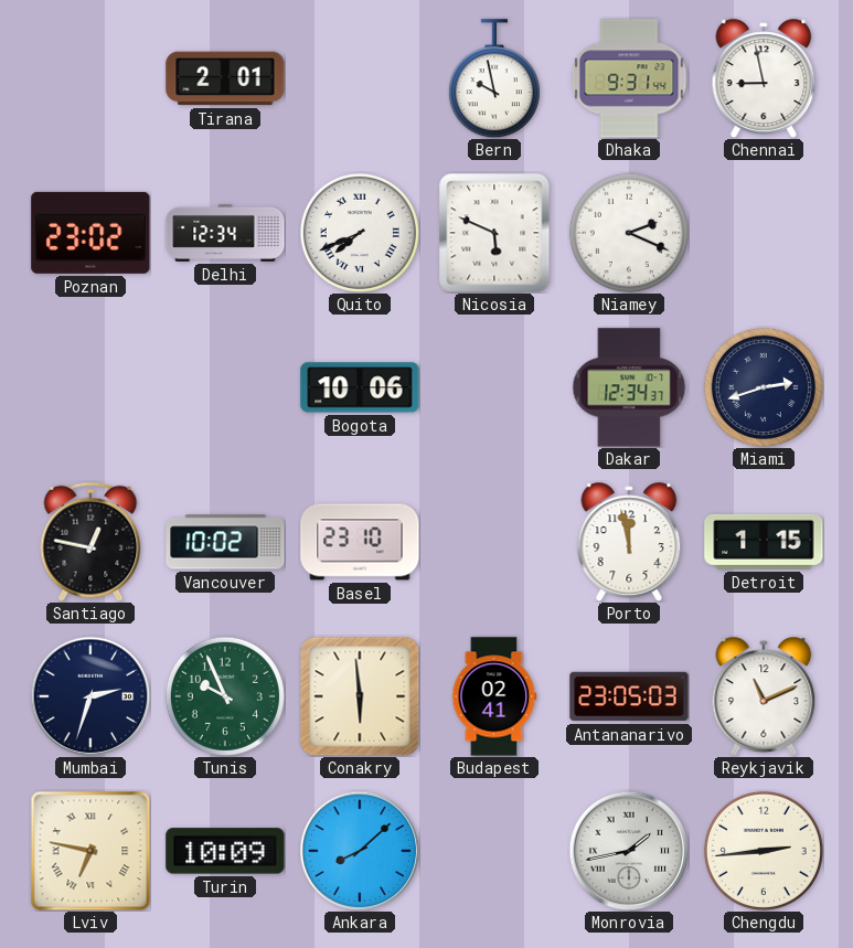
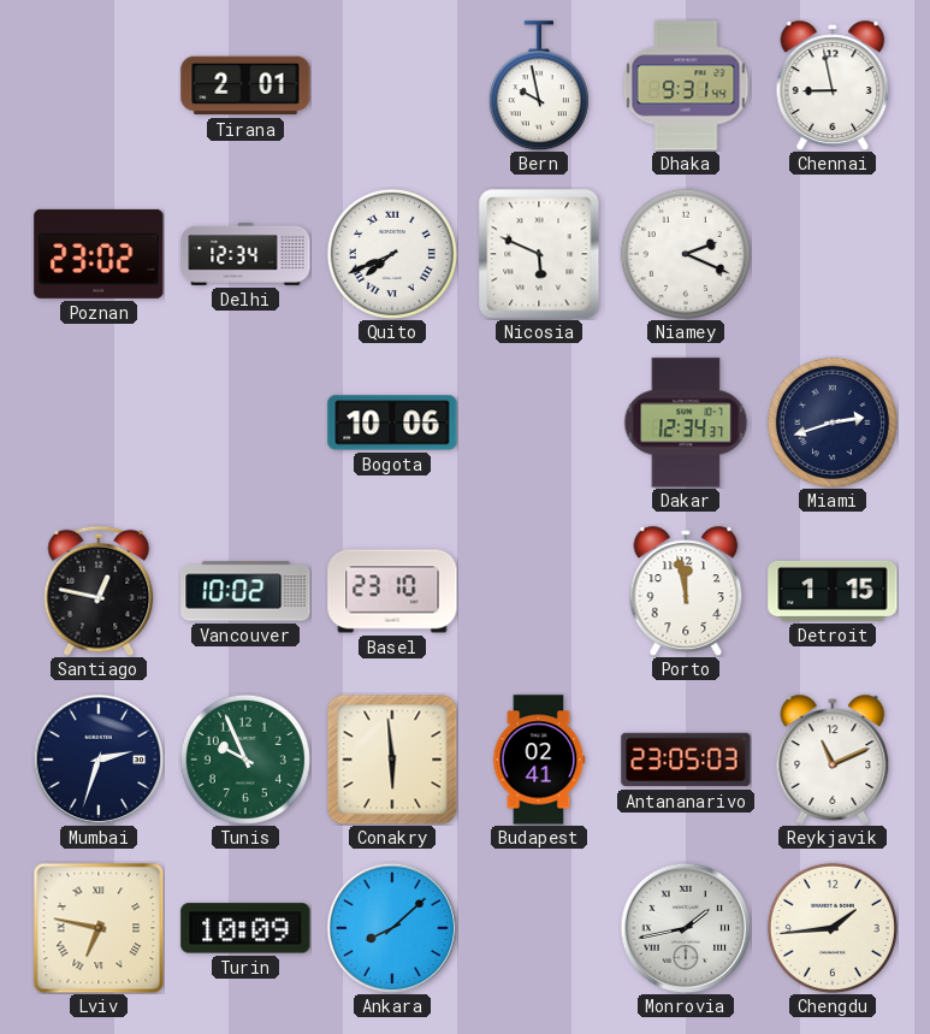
Chengdu: 2:44 -> 1:44 (833, 928)
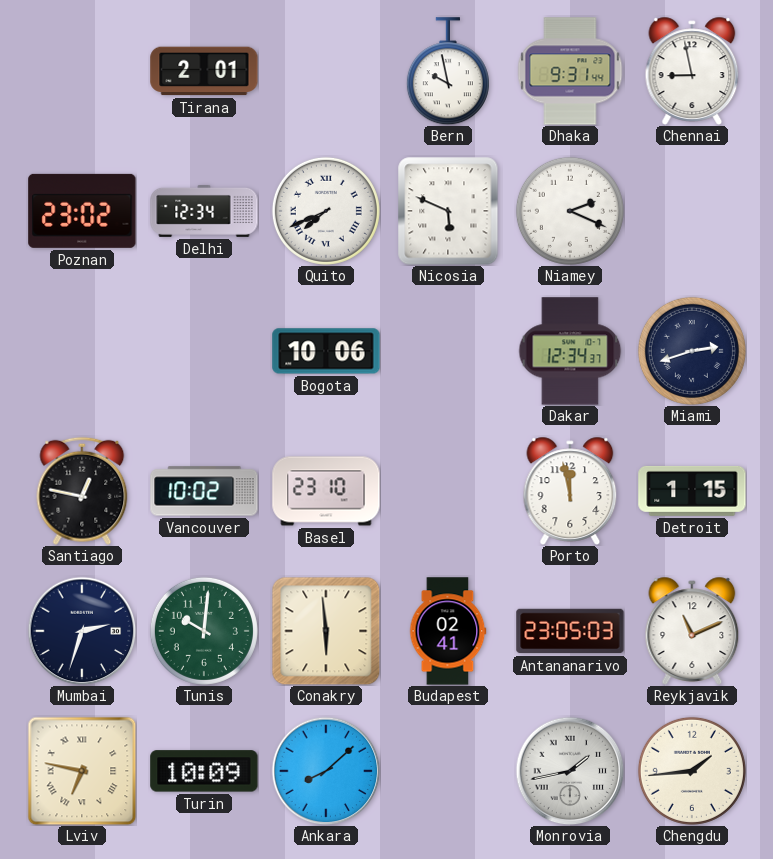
Tunis: 9:56 -> 10:01 (204, 631)
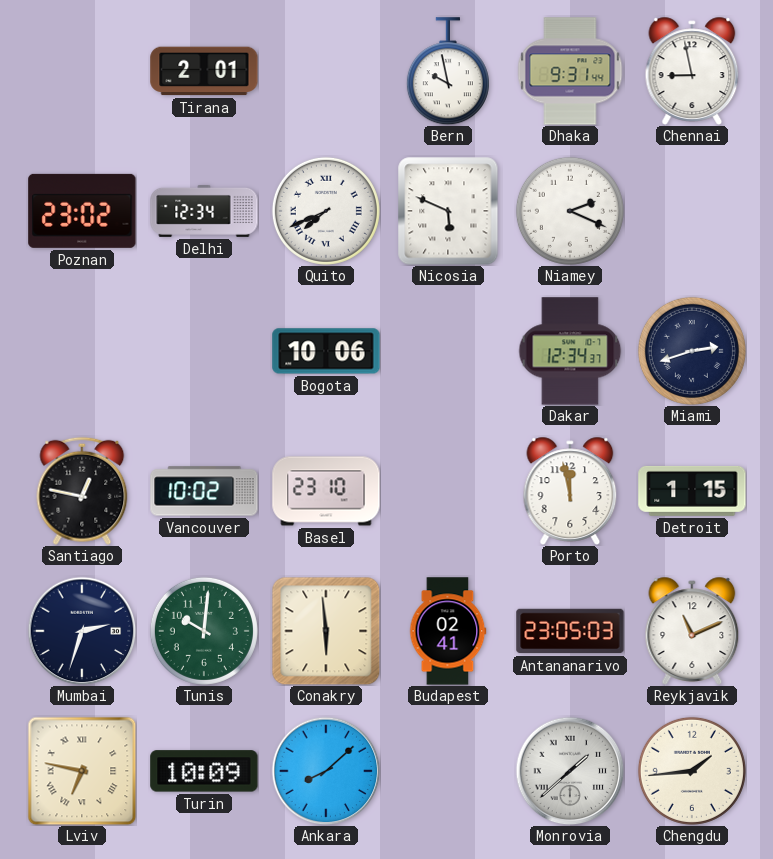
Monrovia: 1:43 -> 1:38 (570, 771)
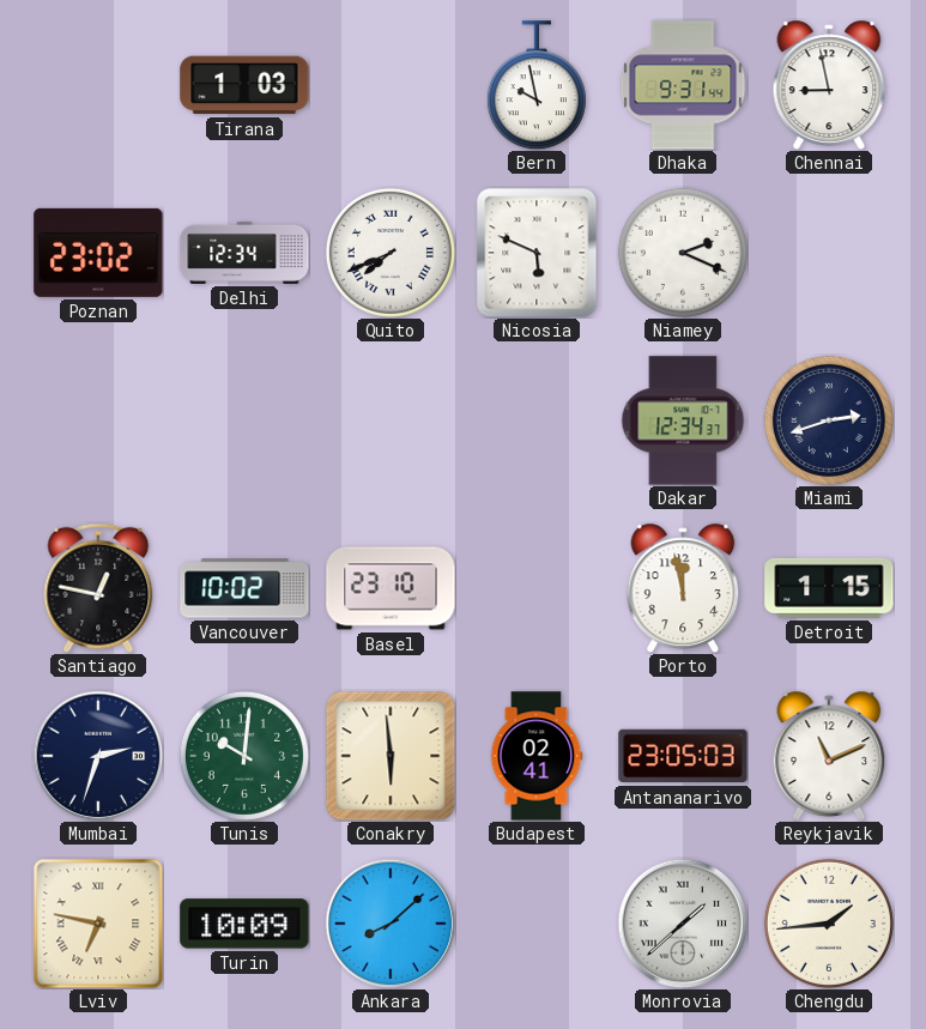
Tirana: 2:01 -> 1:03 (244, 85)
Bogota: 10:06 -> none (326, 351)
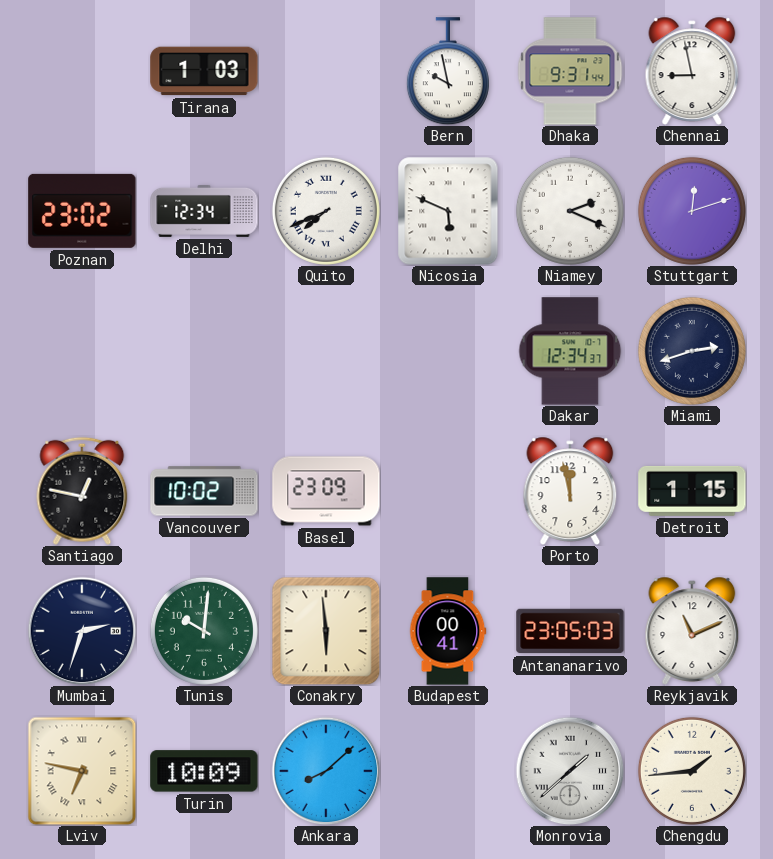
Stuttgart: none -> 12:12 (692, 211)
Basel: 23:10 -> 23:09 (326, 491)
Budapest: 02:41 -> 00:41 (448, 631)
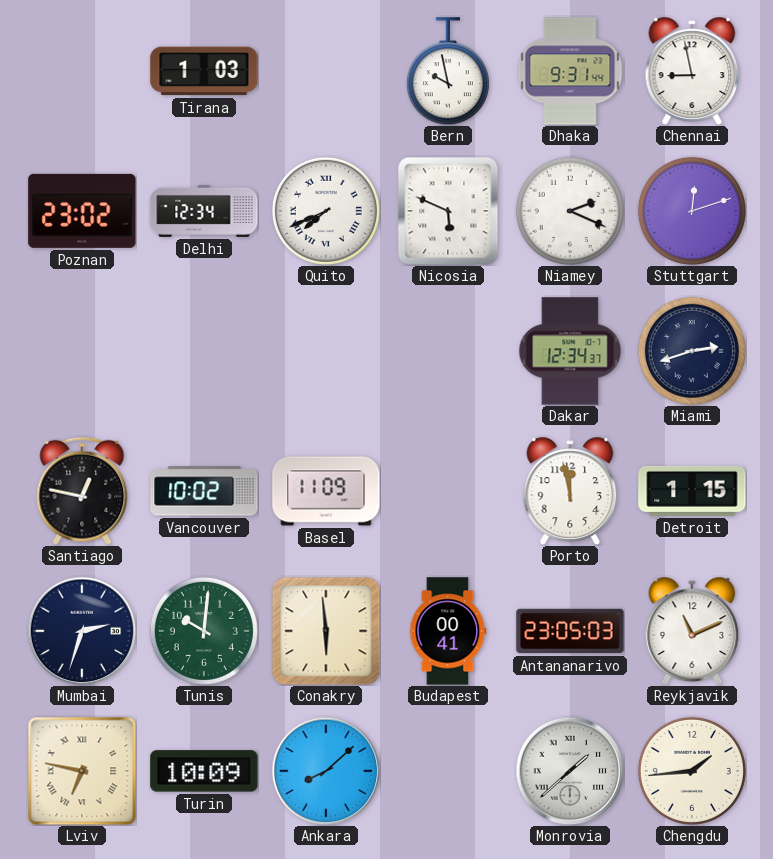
Basel: 23:09 -> 11:09 (326, 491)
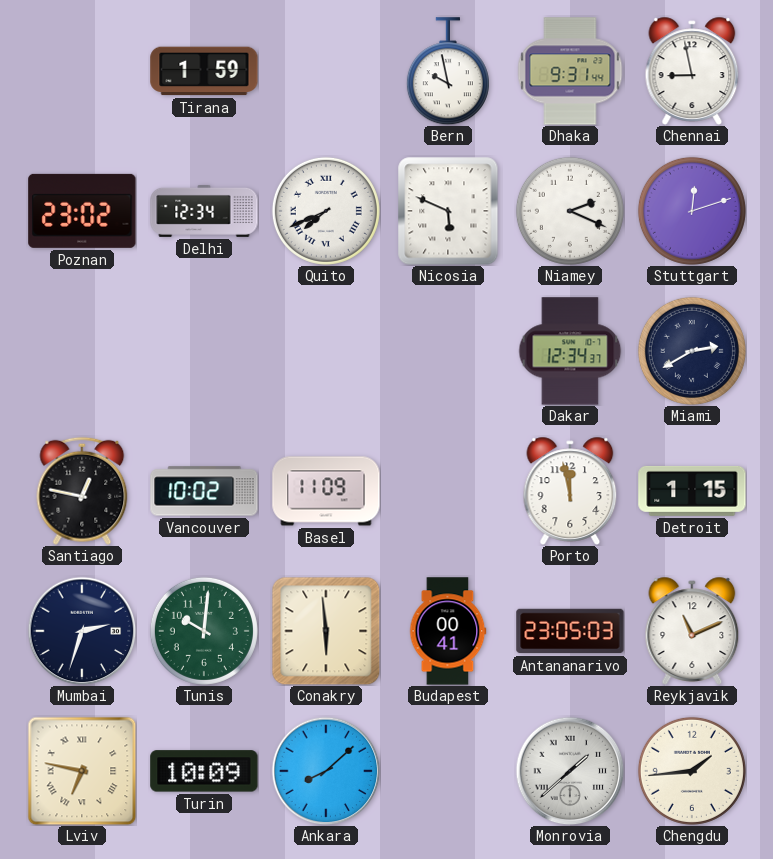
Tirana: 1:03 -> 1:59 (204, 71)
Miami: 2:42 -> 2:40 (692, 351)
